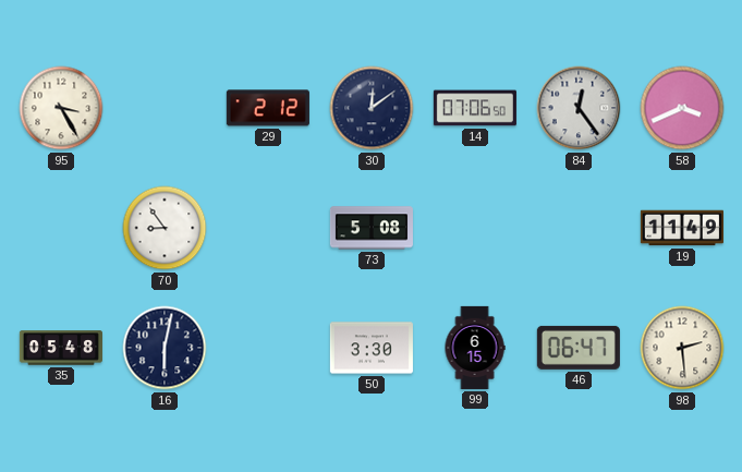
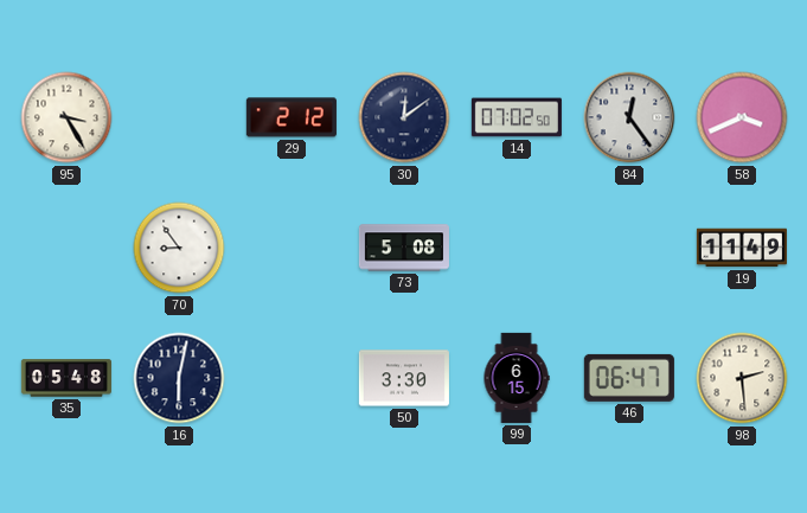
14: 07:06 -> 07:02 (517, 117)
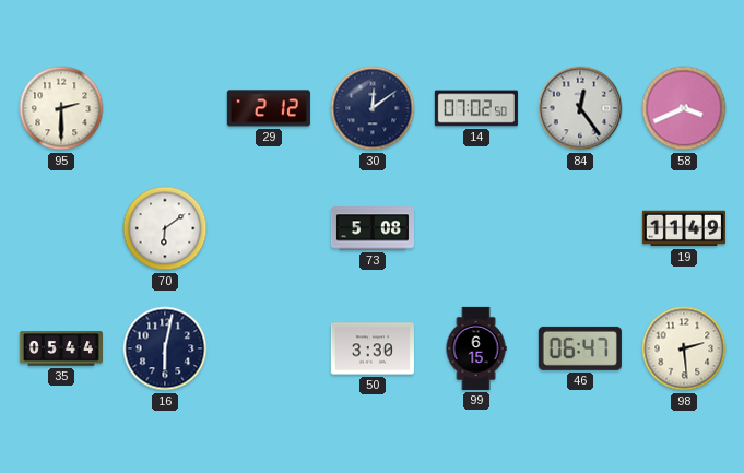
95: 3:25 -> 2:30 (61, 108)
70: 8:54 -> 6:09 (165, 228)
35: 05:48 -> 05:44 (61, 348)
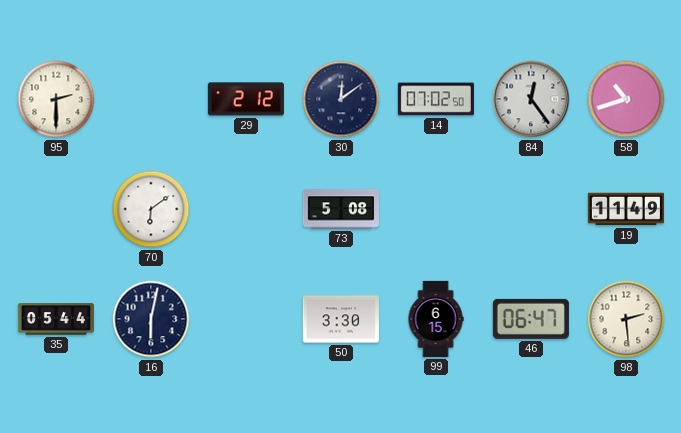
58: 3:41 -> 10:42 (626, 99)
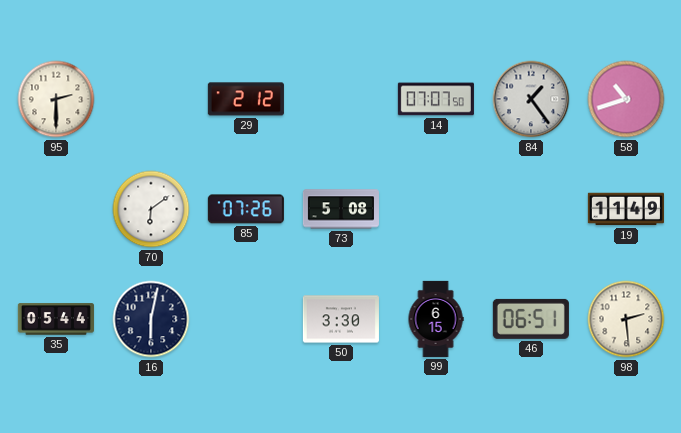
30: 12:09 -> none (341, 99)
14: 07:02 -> 07:07 (436, 99)
84: 12:24 -> 1:24 (531, 99)
85: none -> 07:26 (246, 209)
46: 06:47 -> 06:51 (531, 319)
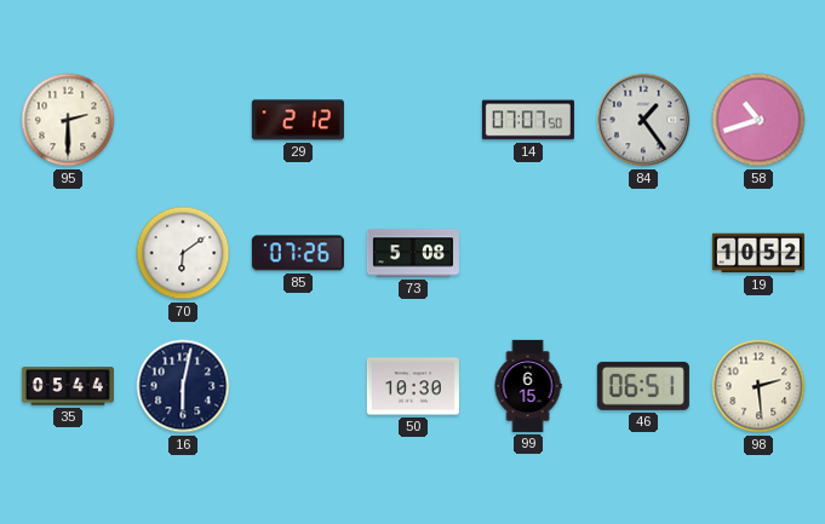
19: 11:49 -> 10:52 (758, 253)
50: 3:30 -> 10:30 (413, 386)
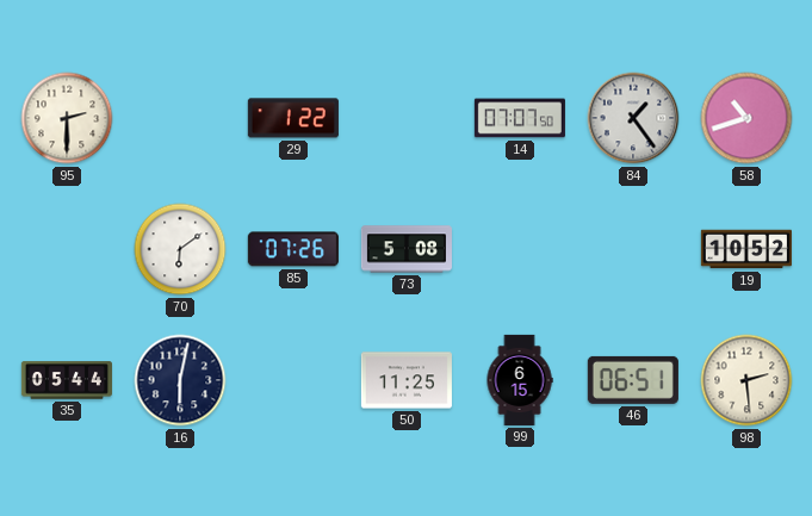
29: 2:12 -> 1:22 (293, 118)
50: 10:30 -> 11:25 (407, 380)
